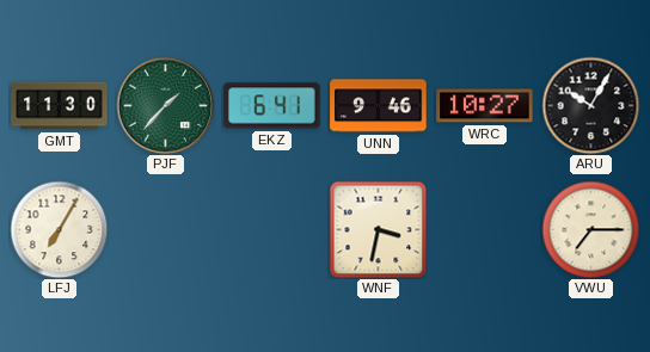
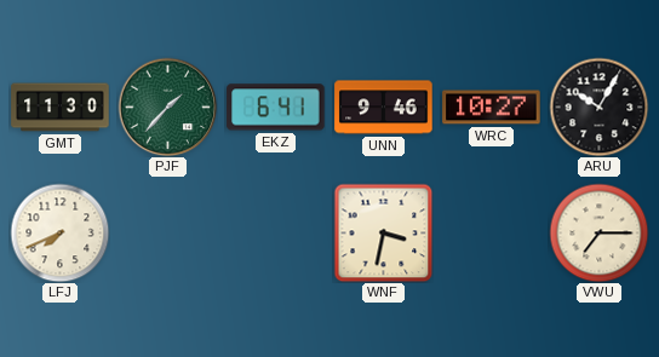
LFJ: 7:05 -> 7:41 (59, 232)
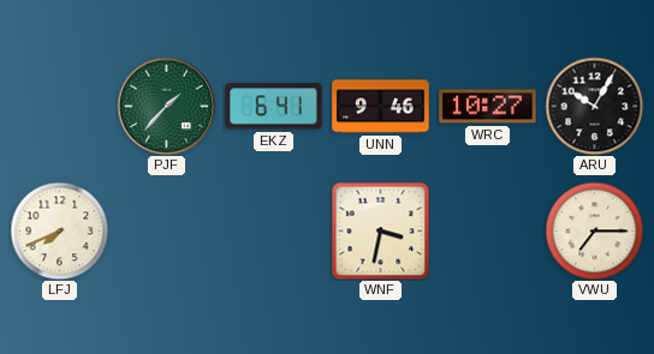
GMT: 11:30 -> none (61, 108)
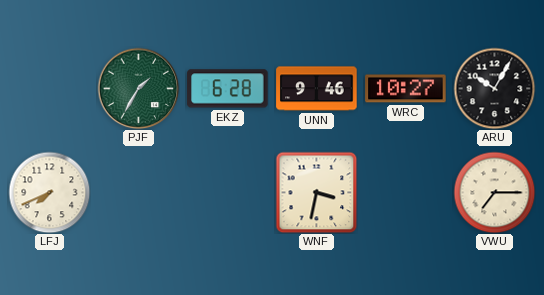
PJF: 1:37 -> 1:35 (138, 88)
EKZ: 6:41 -> 6:28 (228, 89)
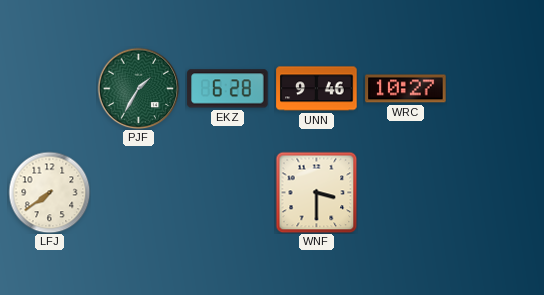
ARU: 10:05 -> none (494, 88)
LFJ: 7:41 -> 7:39 (49, 192)
WNF: 3:32 -> 3:30 (316, 192)
VWU: 7:15 -> none (494, 192)
